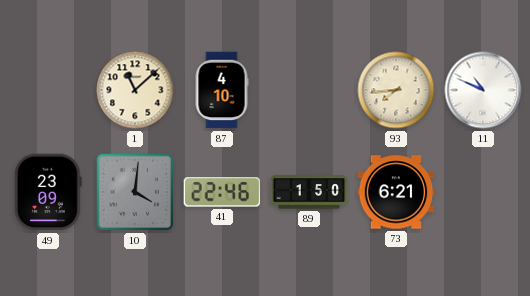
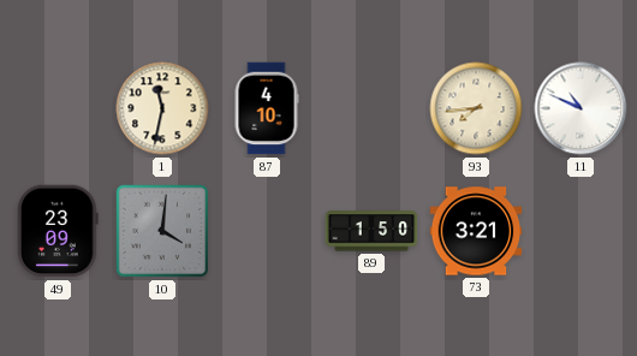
1: 11:08 -> 11:32 (162, 108)
41: 22:46 -> none (222, 192)
73: 6:21 -> 3:21 (476, 231)
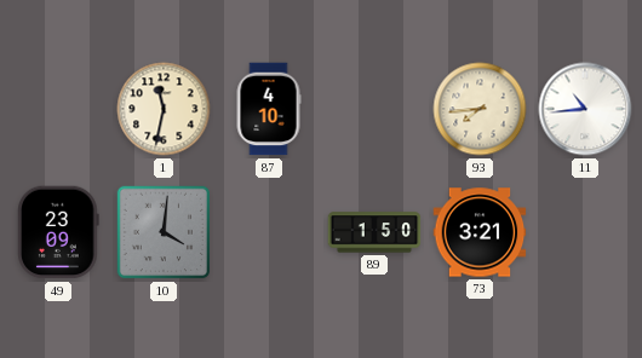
11: 10:49 -> 10:44 (585, 109)
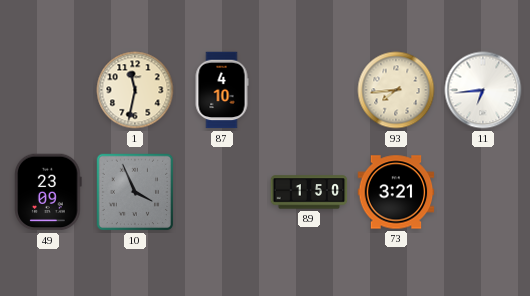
11: 10:44 -> 6:44 (483, 90)
10: 4:01 -> 3:56 (135, 192)
